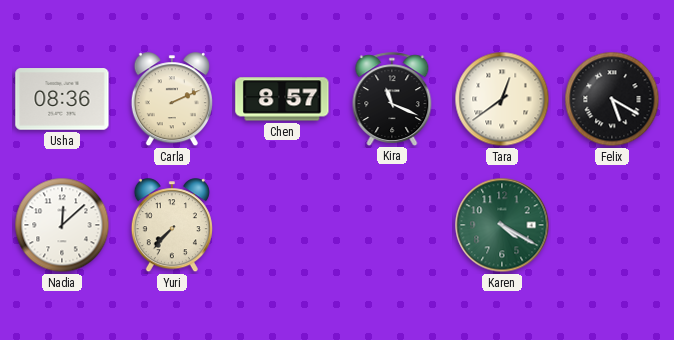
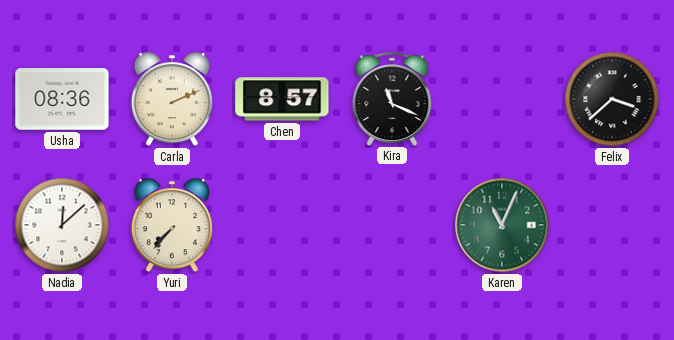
Tara: 12:39 -> none (502, 99)
Felix: 5:20 -> 3:38 (612, 99)
Karen: 4:20 -> 11:04 (502, 225)
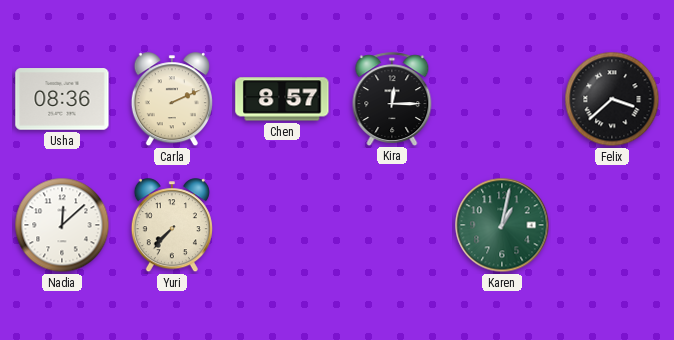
Kira: 11:19 -> 12:15 (392, 99)
Karen: 11:04 -> 1:02 (502, 225)
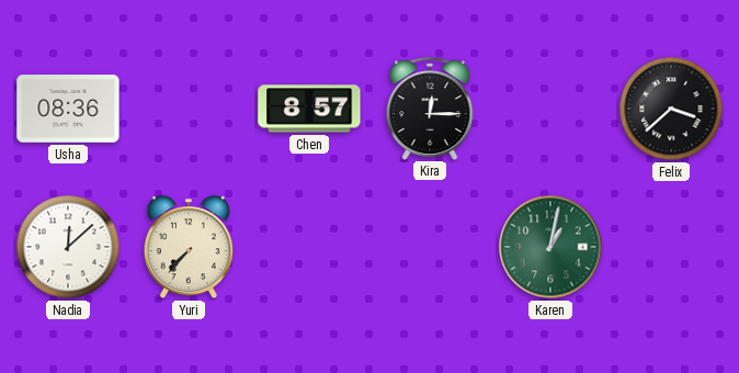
Carla: 2:11 -> none (172, 100)
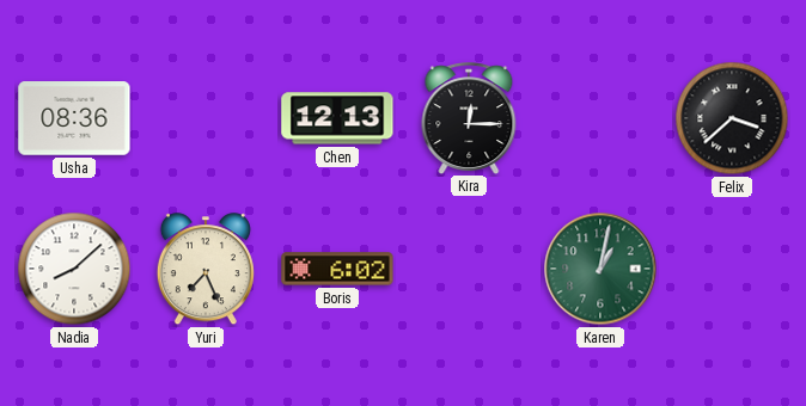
Chen: 8:57 -> 12:13 (337, 118)
Nadia: 12:08 -> 8:08 (74, 269)
Yuri: 7:37 -> 7:26 (206, 270)
Boris: none -> 6:02 (337, 269)
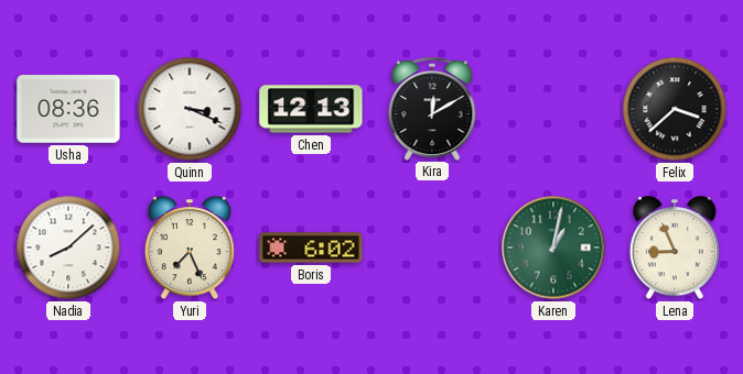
Quinn: none -> 3:19 (190, 109)
Kira: 12:15 -> 12:10 (432, 109)
Lena: none -> 8:56 (675, 249)
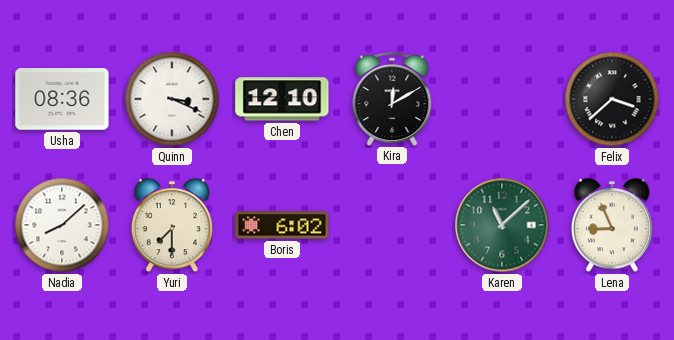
Chen: 12:13 -> 12:10 (282, 99)
Yuri: 7:26 -> 7:30 (172, 226)
Karen: 1:02 -> 11:08 (502, 225)
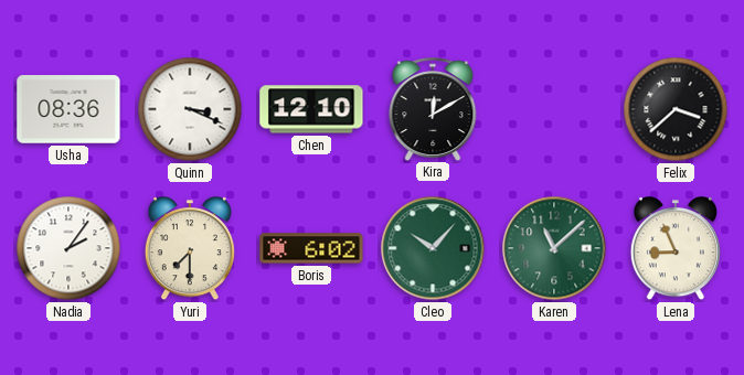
Nadia: 8:08 -> 2:06 (68, 248)
Cleo: none -> 10:07 (433, 248)
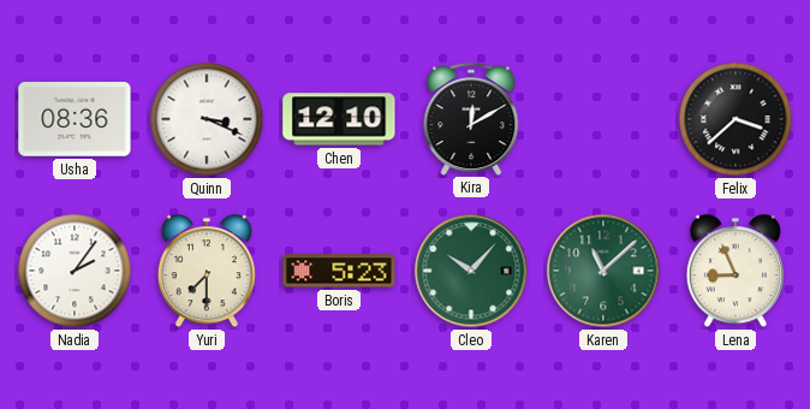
Boris: 6:02 -> 5:23 (339, 271)
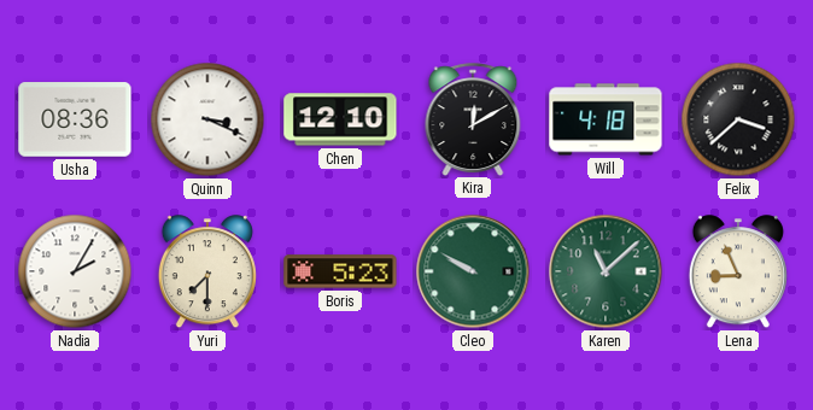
Will: none -> 4:18 (606, 119)
Nadia: 2:06 -> 2:05 (75, 271)
Cleo: 10:07 -> 9:50 (473, 271)
